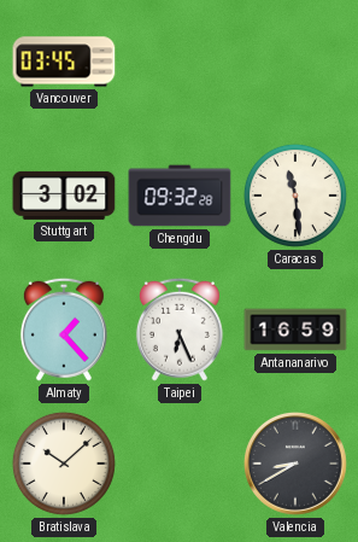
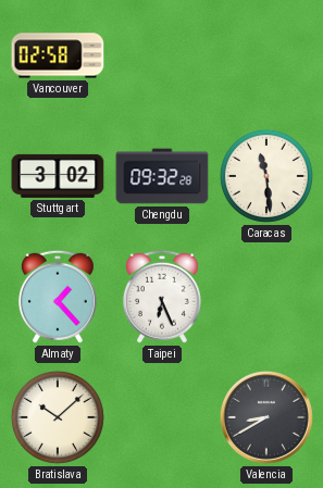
Vancouver: 03:45 -> 02:58 (58, 55)
Antananarivo: 16:59 -> none (295, 330)
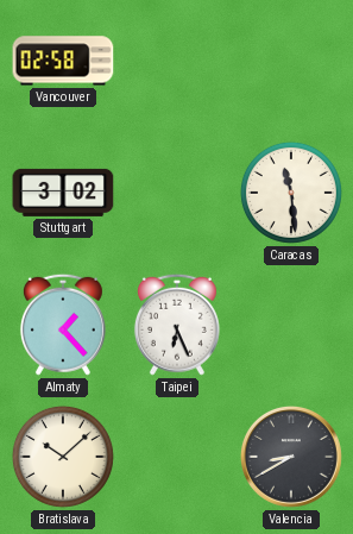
Chengdu: 09:32 -> none (162, 176)
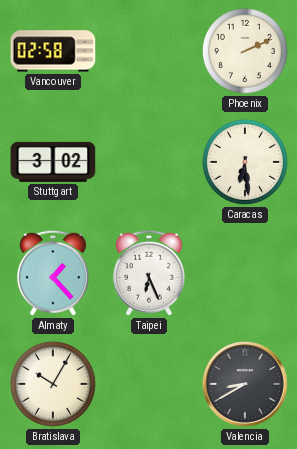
Phoenix: none -> 2:11 (245, 51)
Caracas: 11:29 -> 6:29 (245, 162)
Bratislava: 10:08 -> 10:05 (53, 384)
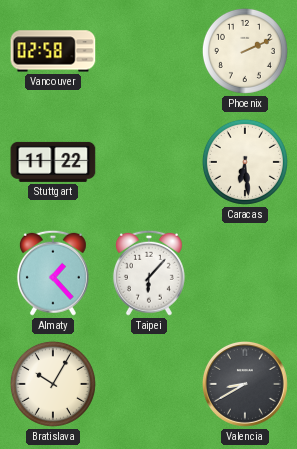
Stuttgart: 3:02 -> 11:22 (53, 162)
Taipei: 6:26 -> 6:07 (149, 273)
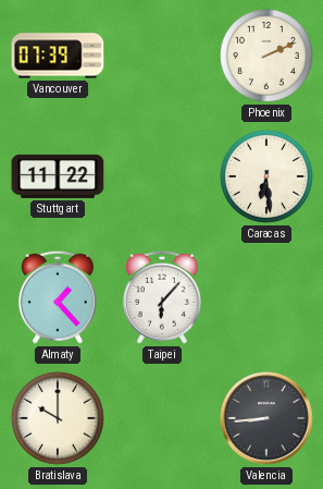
Vancouver: 02:58 -> 07:39 (58, 56)
Bratislava: 10:05 -> 10:00 (58, 418)
Valencia: 8:40 -> 8:44 (266, 418)
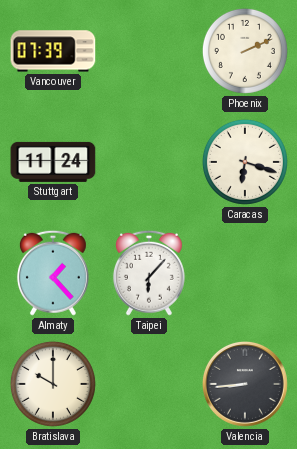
Stuttgart: 11:22 -> 11:24 (53, 162)
Caracas: 6:29 -> 6:18 (245, 162)
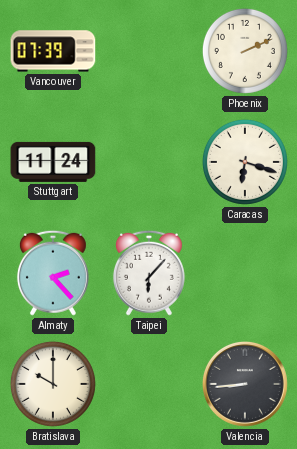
Almaty: 1:23 -> 2:23 (53, 273)
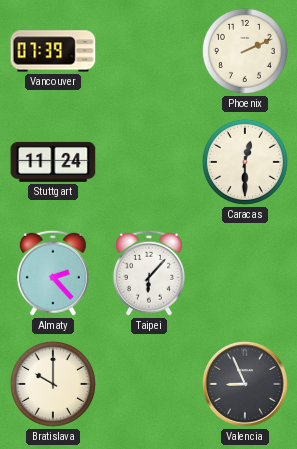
Caracas: 6:18 -> 12:30 (245, 162)
Valencia: 8:44 -> 8:56 (245, 384)
